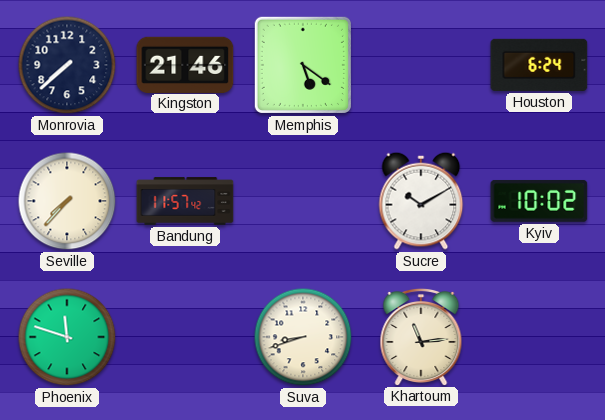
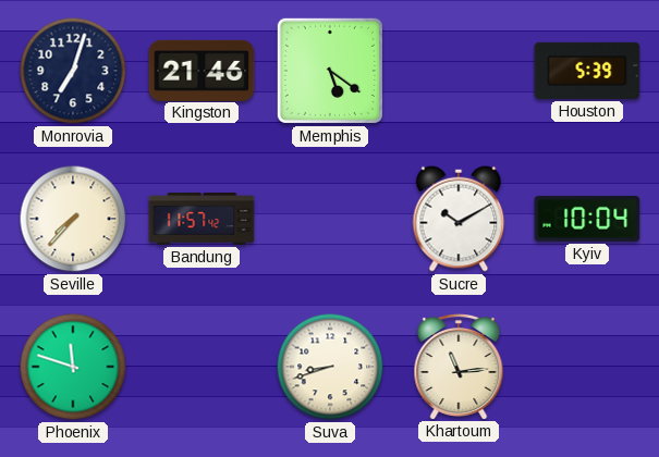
Monrovia: 7:38 -> 7:03 (73, 71)
Houston: 6:24 -> 5:39 (587, 71)
Kyiv: 10:02 -> 10:04 (587, 219)
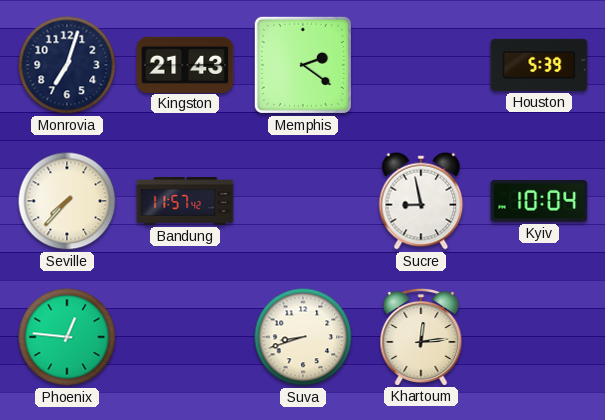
Kingston: 21:46 -> 21:43 (185, 64)
Memphis: 5:21 -> 2:21 (303, 65)
Sucre: 10:10 -> 8:58 (421, 201)
Phoenix: 11:48 -> 12:46 (67, 337)
Khartoum: 11:14 -> 12:14 (421, 336)
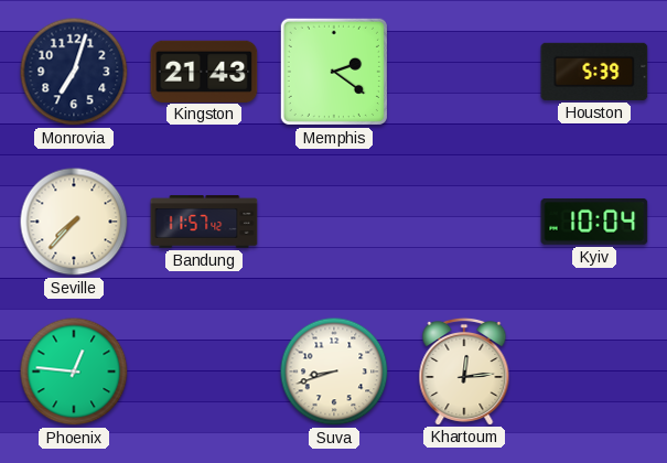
Sucre: 8:58 -> none (421, 201)
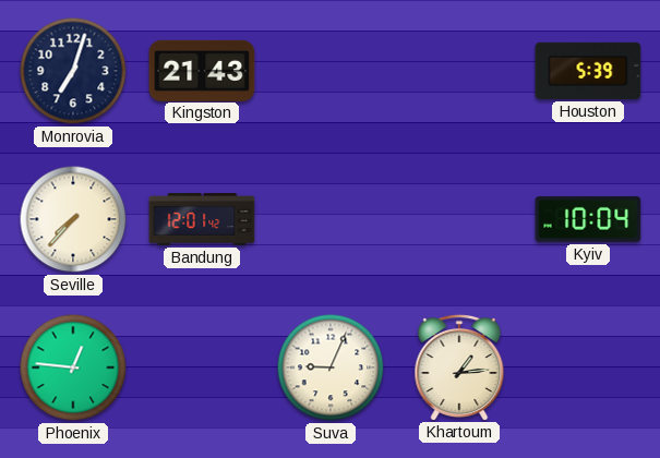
Memphis: 2:21 -> none (334, 72)
Bandung: 11:57 -> 12:01 (202, 219)
Suva: 8:42 -> 9:04 (331, 367)
Khartoum: 12:14 -> 1:14 (459, 366)
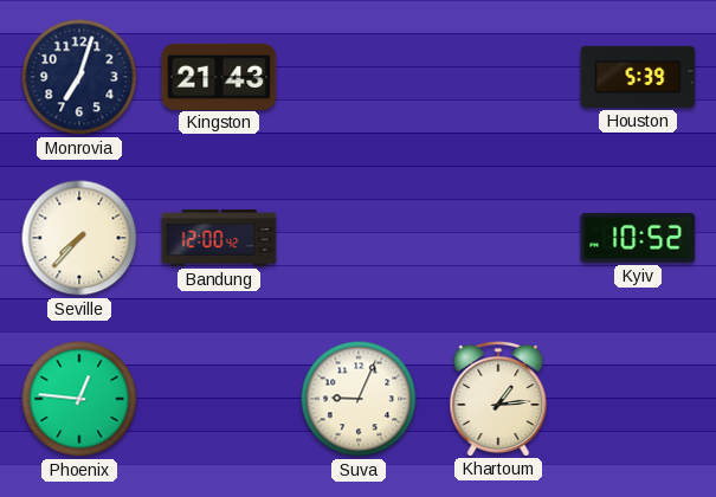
Bandung: 12:01 -> 12:00 (219, 238)
Kyiv: 10:04 -> 10:52 (638, 238)
